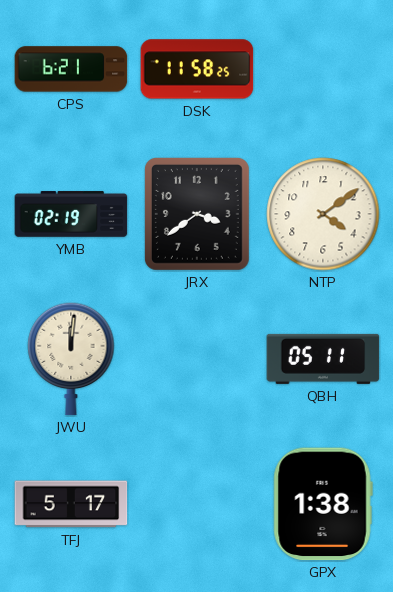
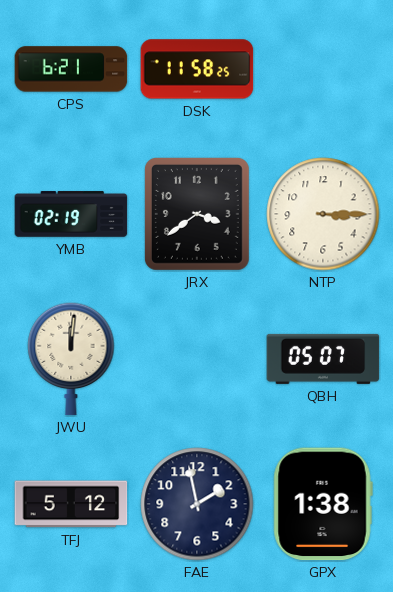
NTP: 4:09 -> 3:15 (323, 214)
QBH: 05:11 -> 05:07 (323, 359)
TFJ: 5:17 -> 5:12 (71, 504)
FAE: none -> 1:58 (197, 504)
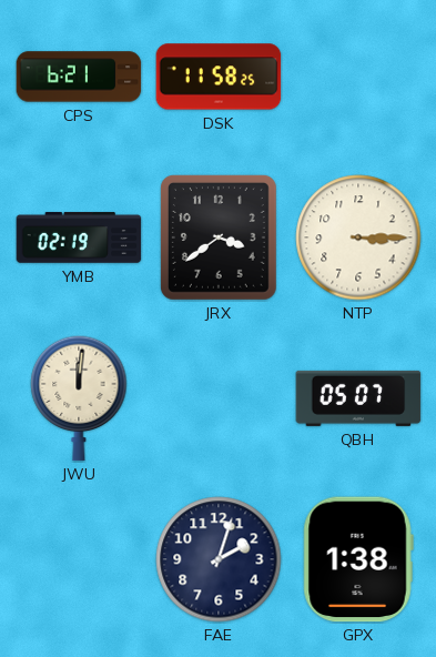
TFJ: 5:12 -> none (71, 504)
FAE: 1:58 -> 2:03 (219, 559)
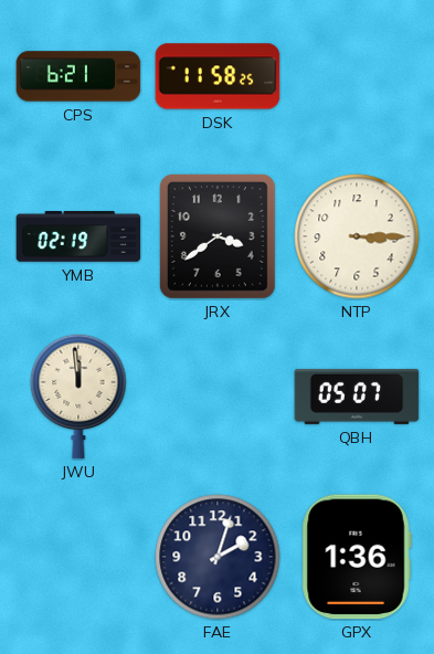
JWU: 12:01 -> 11:59 (78, 397)
GPX: 1:38 -> 1:36 (357, 557)
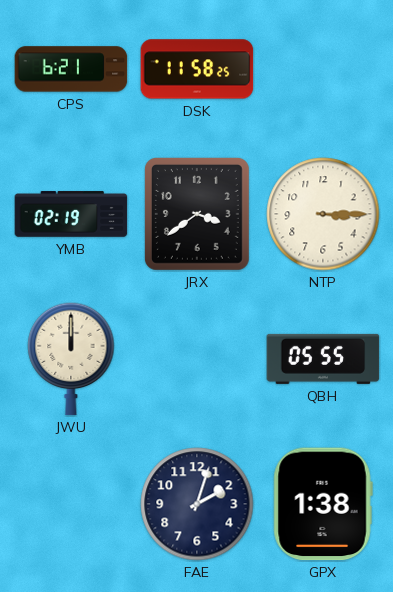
JWU: 11:59 -> 12:00 (71, 359)
QBH: 05:07 -> 05:55 (323, 359)
GPX: 1:36 -> 1:38 (323, 504)
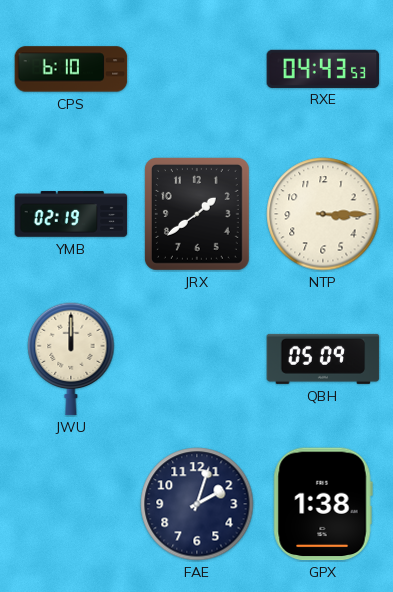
CPS: 6:21 -> 6:10 (71, 69)
DSK: 11:58 -> none (197, 69)
RXE: none -> 04:43 (323, 68)
JRX: 3:39 -> 1:39 (197, 214)
QBH: 05:55 -> 05:09 (323, 359)
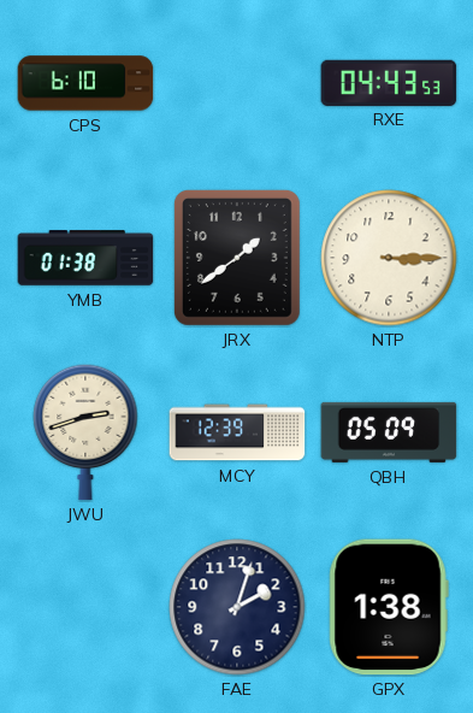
YMB: 02:19 -> 01:38 (85, 258)
JWU: 12:00 -> 2:42 (85, 432)
MCY: none -> 12:39 (237, 432)
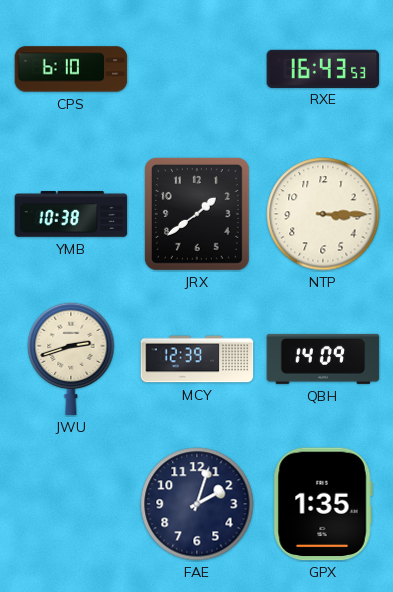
RXE: 04:43 -> 16:43 (323, 68)
YMB: 01:38 -> 10:38 (71, 214)
QBH: 05:09 -> 14:09 (323, 359)
GPX: 1:38 -> 1:35 (323, 504)
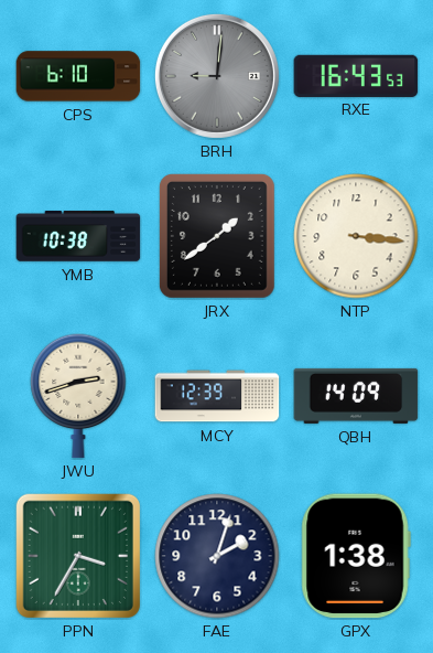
BRH: none -> 9:01 (217, 76)
NTP: 3:15 -> 3:16 (356, 236)
PPN: none -> 3:35 (78, 556)
GPX: 1:35 -> 1:38 (356, 556)
